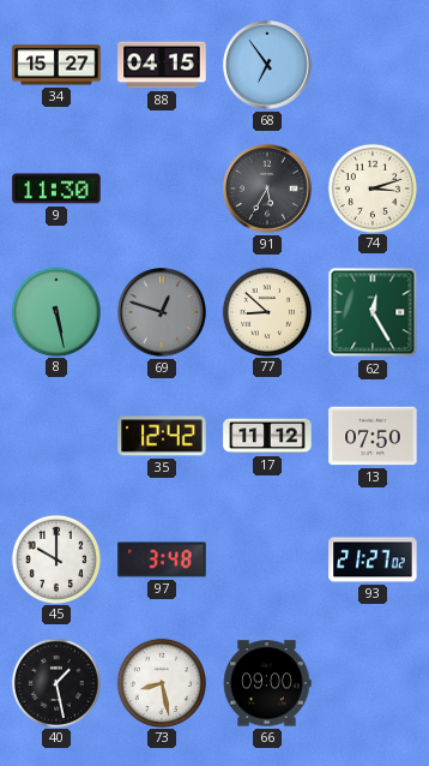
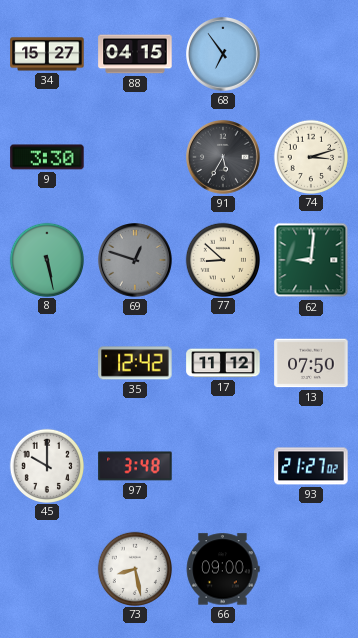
9: 11:30 -> 3:30 (47, 157)
62: 12:25 -> 9:01 (311, 260)
40: 1:28 -> none (55, 682)
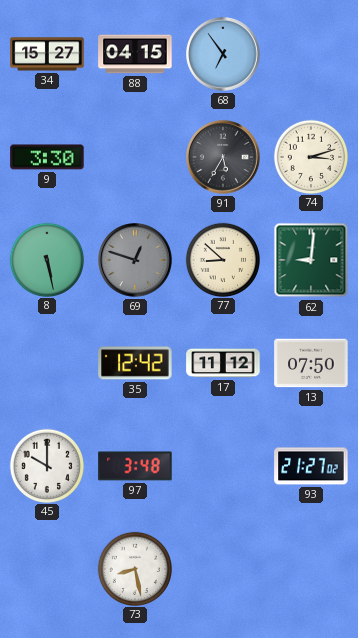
66: 09:00 -> none (223, 569)
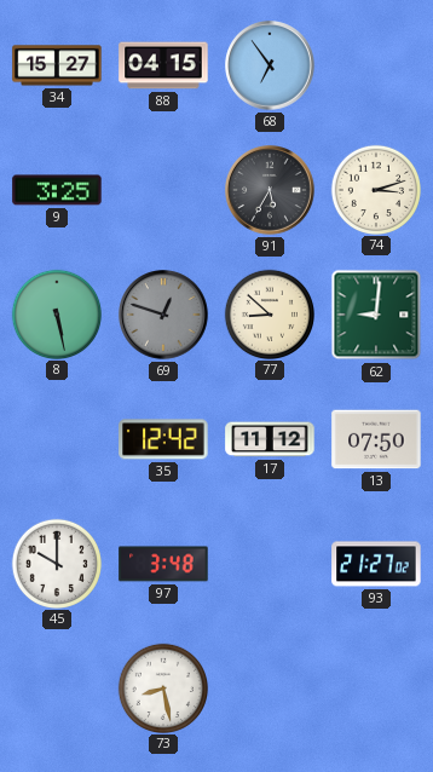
9: 3:30 -> 3:25 (57, 190)
